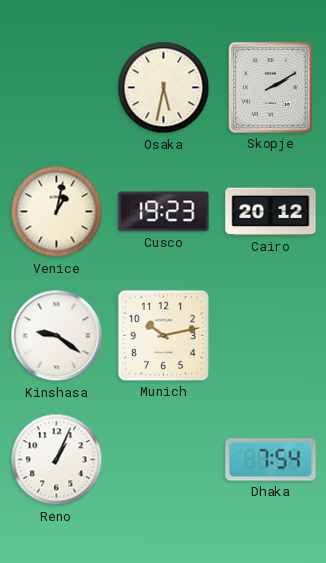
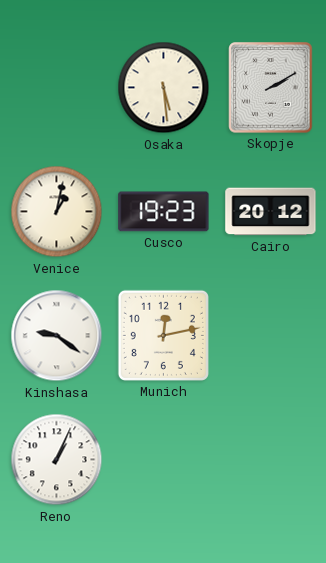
Osaka: 5:32 -> 5:29 (164, 88)
Munich: 10:13 -> 12:13 (163, 335)
Dhaka: 7:54 -> none (271, 460)
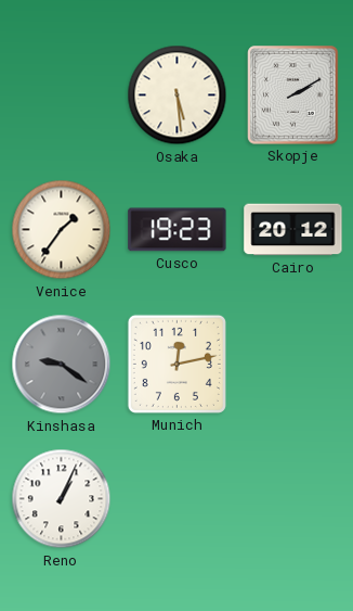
Venice: 1:02 -> 1:36 (62, 230)
Kinshasa dial: white -> grey (62, 365)
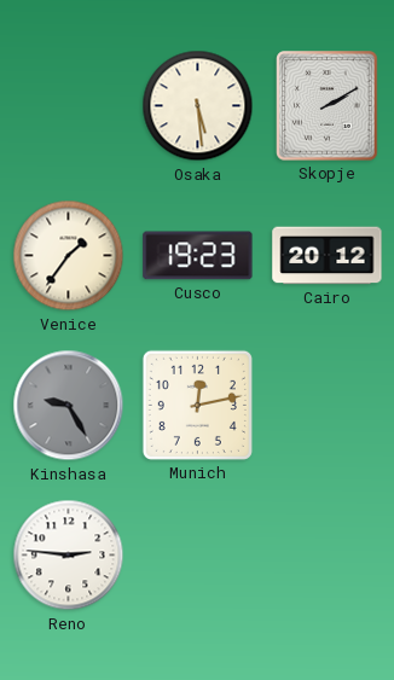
Kinshasa: 9:21 -> 9:25 (69, 406)
Reno: 1:04 -> 2:46 (69, 556)
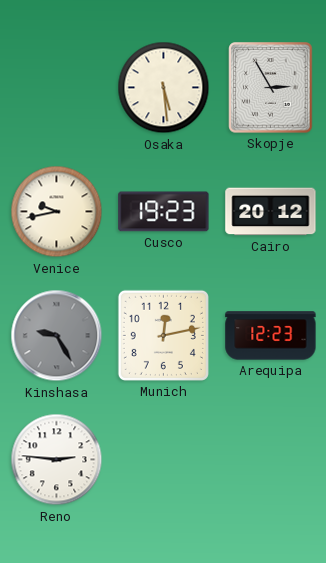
Skopje: 2:10 -> 2:55 (271, 88)
Venice: 1:36 -> 9:43 (57, 212)
Arequipa: none -> 12:23 (271, 336)
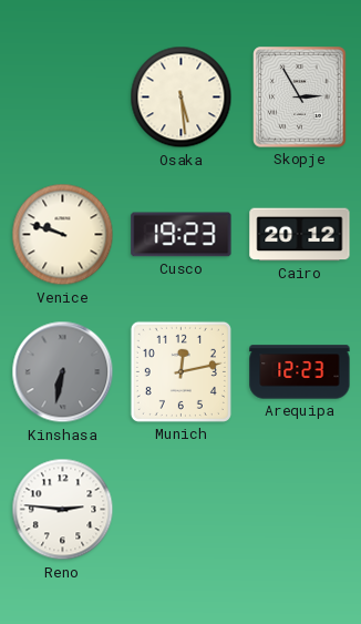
Venice: 9:43 -> 9:48 (63, 235)
Kinshasa: 9:25 -> 6:32 (63, 372)
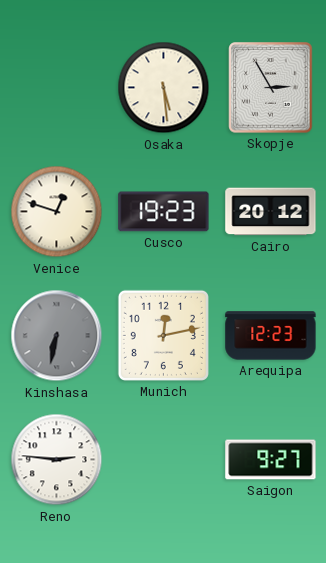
Venice: 9:48 -> 12:48 (57, 212)
Saigon: none -> 9:27 (271, 460)
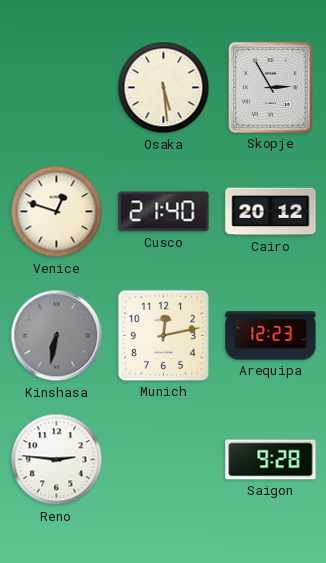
Cusco: 19:23 -> 21:40 (164, 212)
Saigon: 9:27 -> 9:28 (271, 460)
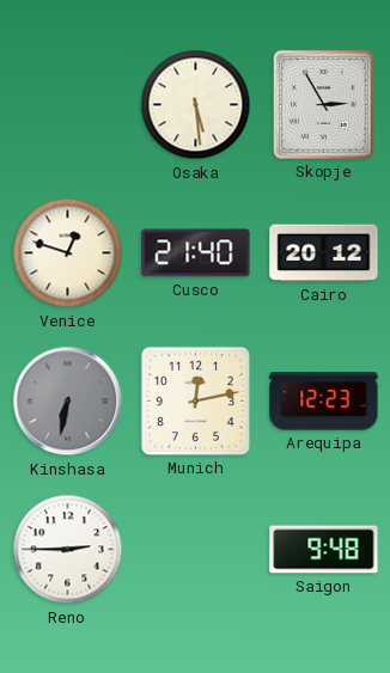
Reno: 2:46 -> 2:45 (68, 550)
Saigon: 9:28 -> 9:48 (324, 550)
